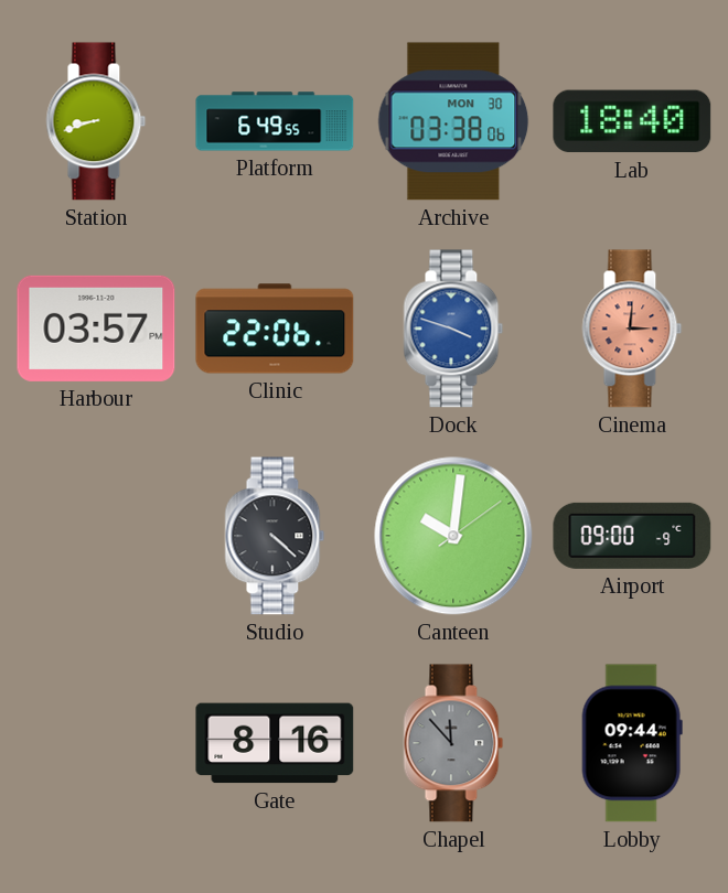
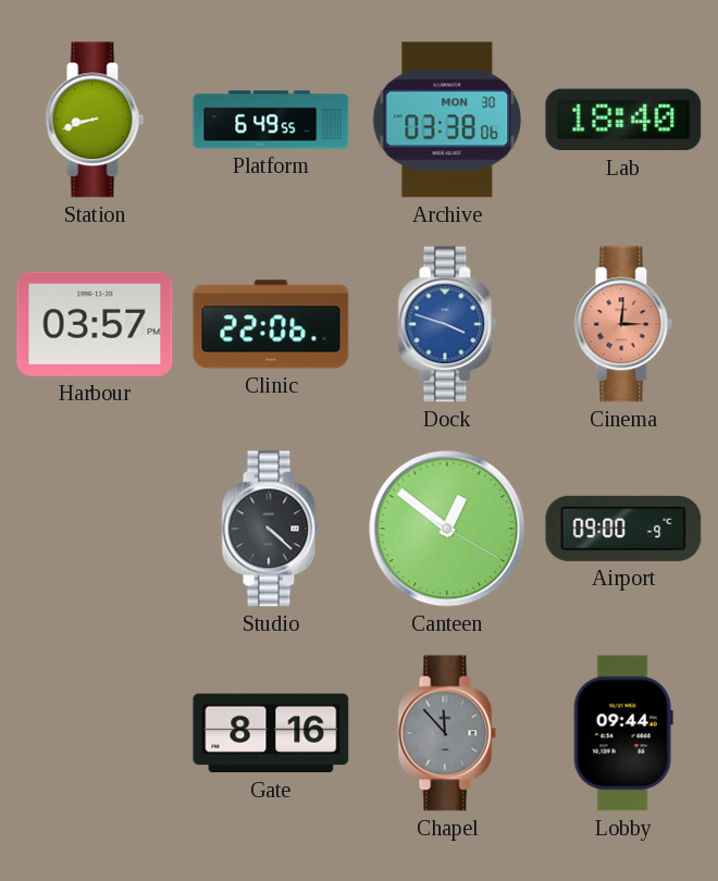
Canteen: 10:01 -> 12:51 (447, 529)
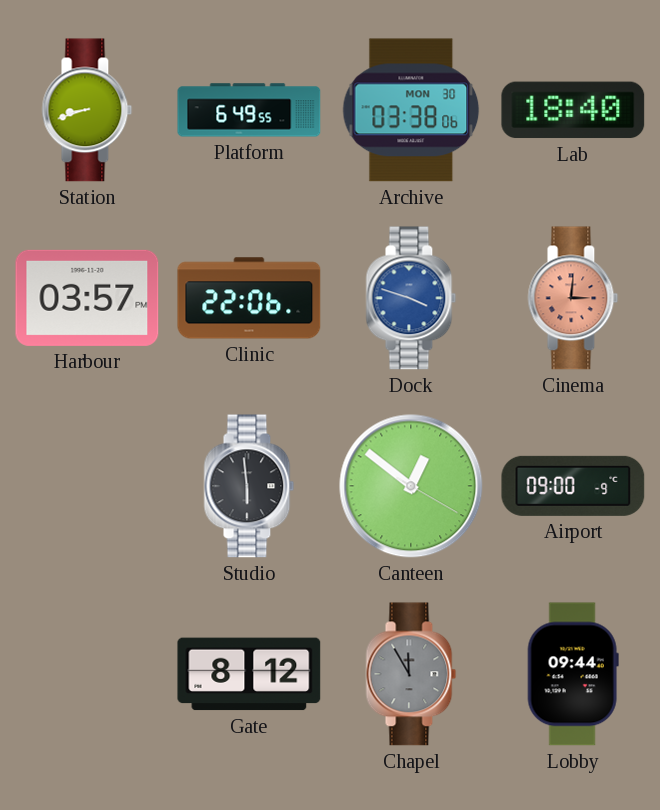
Studio: 4:22 -> 5:59 (249, 486)
Gate: 8:16 -> 8:12 (249, 674)
Chapel: 11:53 -> 11:55 (411, 674)
